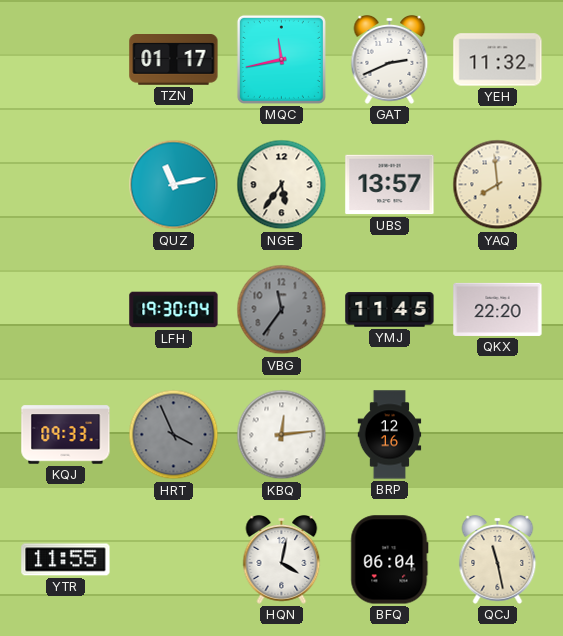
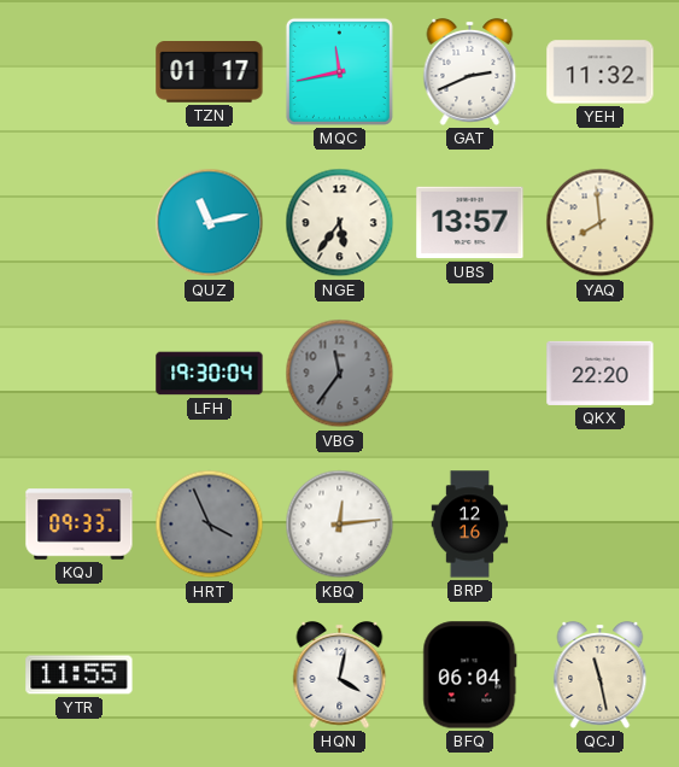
YMJ: 11:45 -> none (390, 310)
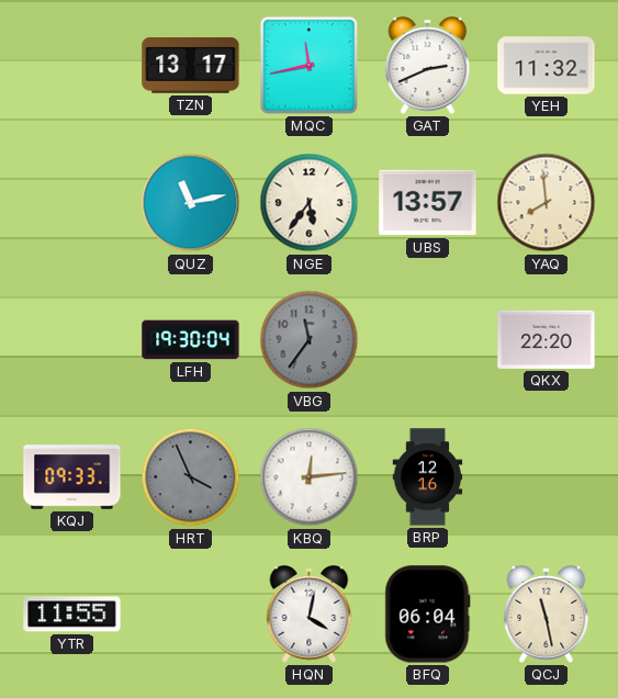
TZN: 01:17 -> 13:17 (191, 66)
